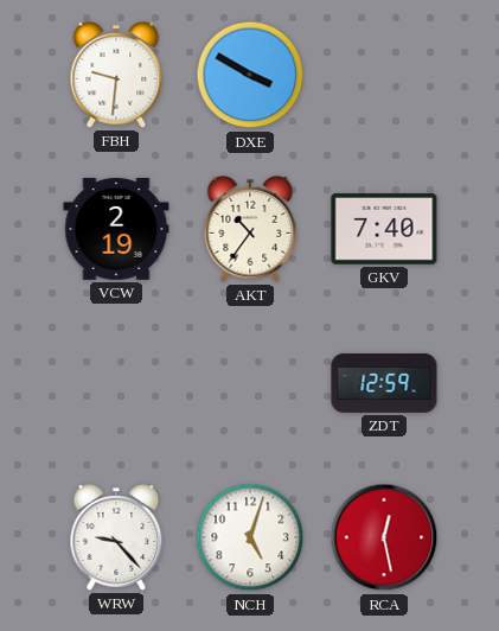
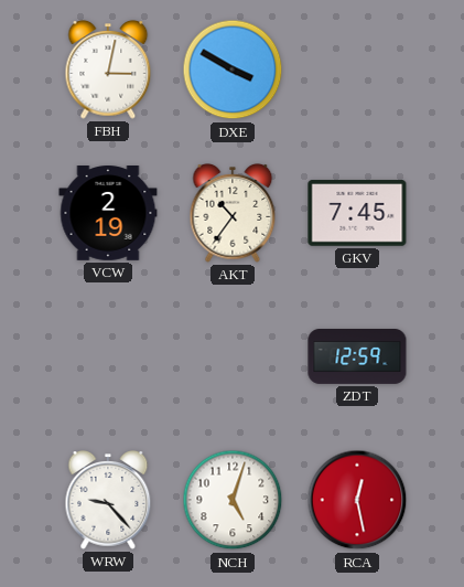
FBH: 9:31 -> 3:02 (108, 71)
GKV: 7:40 -> 7:45 (357, 213)
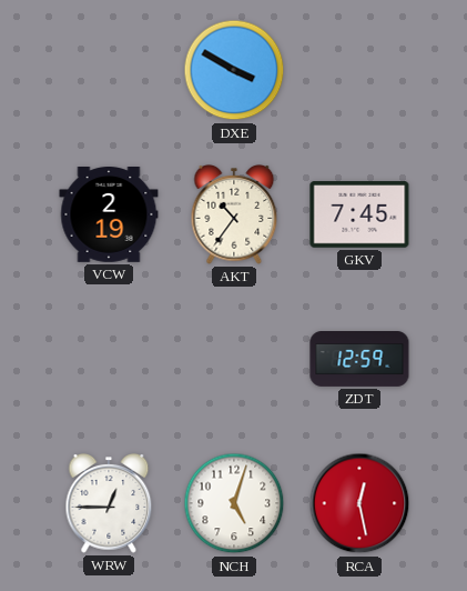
FBH: 3:02 -> none (108, 71)
WRW: 9:23 -> 12:45 (109, 504)
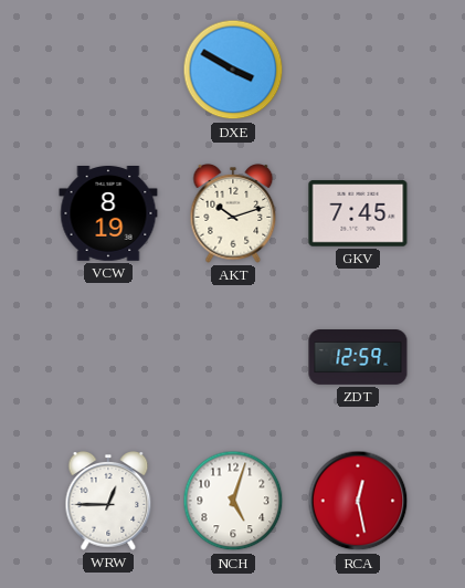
VCW: 2:19 -> 8:19 (108, 214)
AKT: 10:36 -> 10:12 (233, 214)
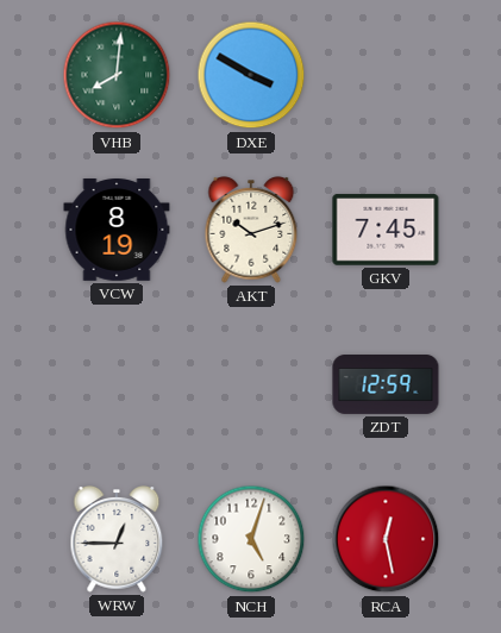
VHB: none -> 8:01 (117, 75)
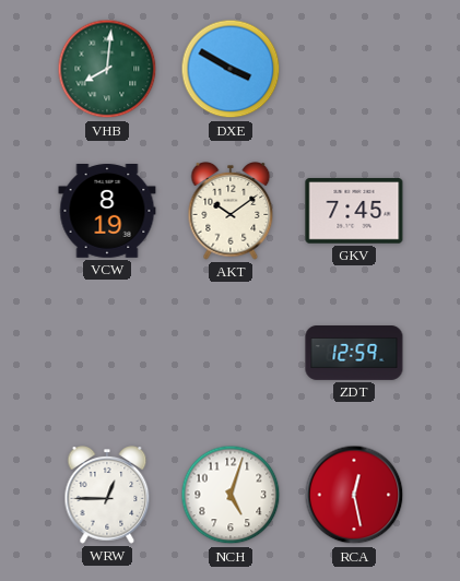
AKT: 10:12 -> 10:09 (231, 212)
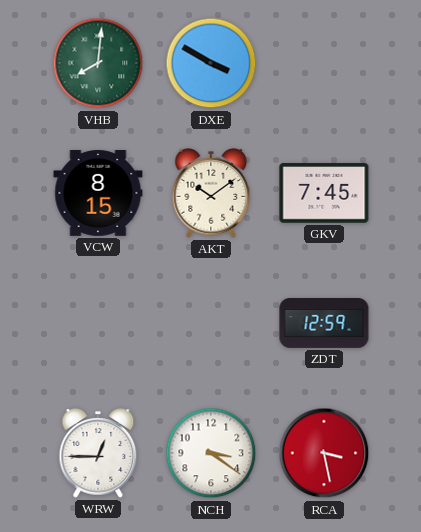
VCW: 8:19 -> 8:15 (98, 194)
NCH: 5:03 -> 3:21 (211, 453)
RCA: 12:28 -> 3:28 (324, 453)
